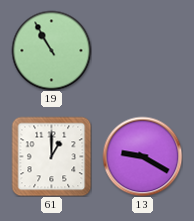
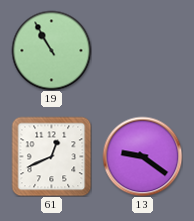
61: 1:00 -> 12:41 (51, 156)
13: 9:20 -> 9:21 (142, 156)
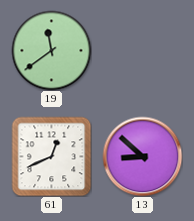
19: 10:55 -> 11:39 (51, 50)
13: 9:21 -> 8:52 (142, 156)
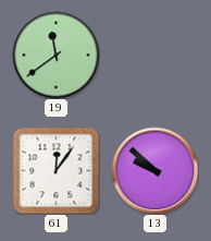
61: 12:41 -> 12:06 (55, 170)
13: 8:52 -> 9:52 (154, 170)
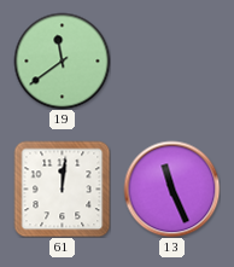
61: 12:06 -> 12:01 (62, 188)
13: 9:52 -> 11:26 (171, 188)
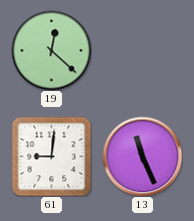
19: 11:39 -> 12:22 (51, 50)
61: 12:01 -> 9:01 (51, 156)
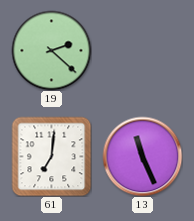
19: 12:22 -> 2:22 (51, 50)
61: 9:01 -> 7:01 (51, 156)
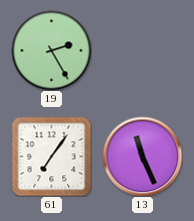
19: 2:22 -> 2:25 (51, 50)
61: 7:01 -> 7:06 (51, 156)
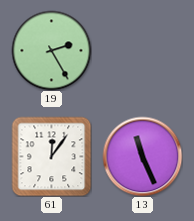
61: 7:06 -> 12:06 (51, 156)
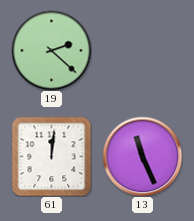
19: 2:25 -> 2:22 (51, 50)
61: 12:06 -> 12:01 (51, 156)
